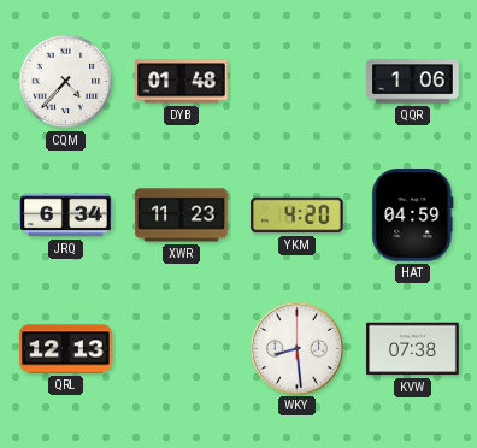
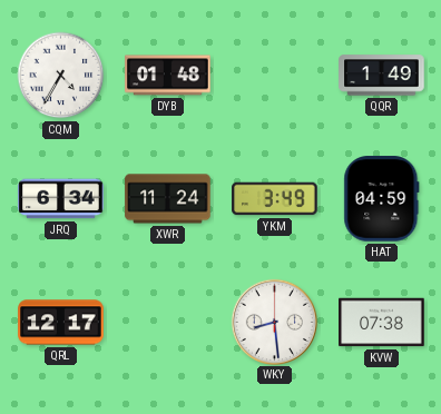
CQM: 4:37 -> 4:35 (61, 76)
QQR: 1:06 -> 1:49 (382, 76)
XWR: 11:23 -> 11:24 (168, 199)
YKM: 4:20 -> 3:49 (275, 199)
QRL: 12:13 -> 12:17 (61, 323)
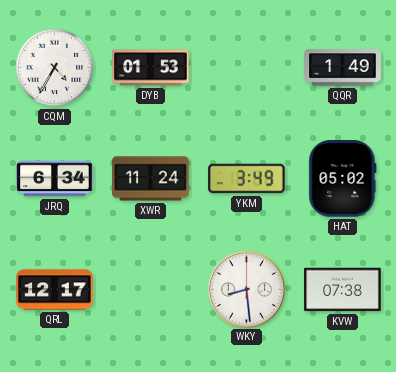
DYB: 01:48 -> 01:53 (151, 68)
HAT: 04:59 -> 05:02 (343, 179)
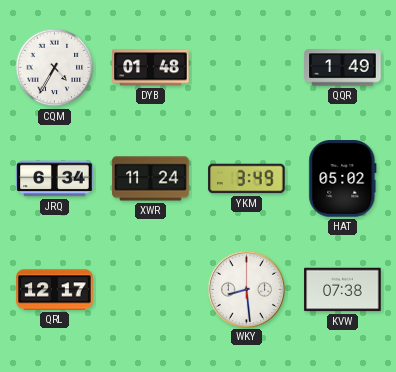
DYB: 01:53 -> 01:48 (151, 68)
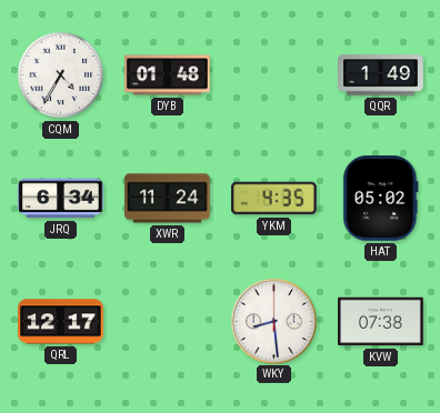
YKM: 3:49 -> 4:35 (274, 199)
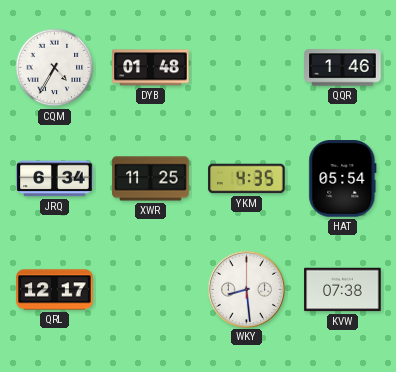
QQR: 1:49 -> 1:46 (343, 68)
XWR: 11:24 -> 11:25 (151, 179)
HAT: 05:02 -> 05:54 (343, 179)
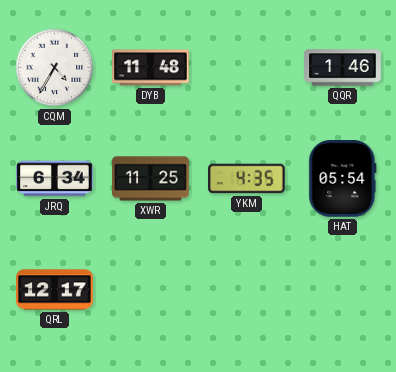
DYB: 01:48 -> 11:48 (151, 68)
WKY: 8:29 -> none (246, 289)
KVW: 07:38 -> none (343, 290)
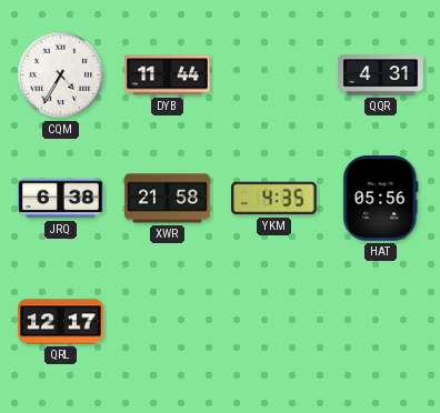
DYB: 11:48 -> 11:44 (168, 75)
QQR: 1:46 -> 4:31 (381, 75)
JRQ: 6:34 -> 6:38 (61, 199)
XWR: 11:25 -> 21:58 (168, 199)
HAT: 05:54 -> 05:56 (381, 199)
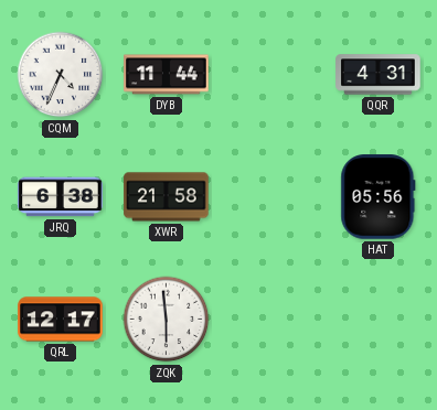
CQM: 4:35 -> 4:34 (61, 75)
YKM: 4:35 -> none (274, 199)
ZQK: none -> 5:59 (167, 320)
